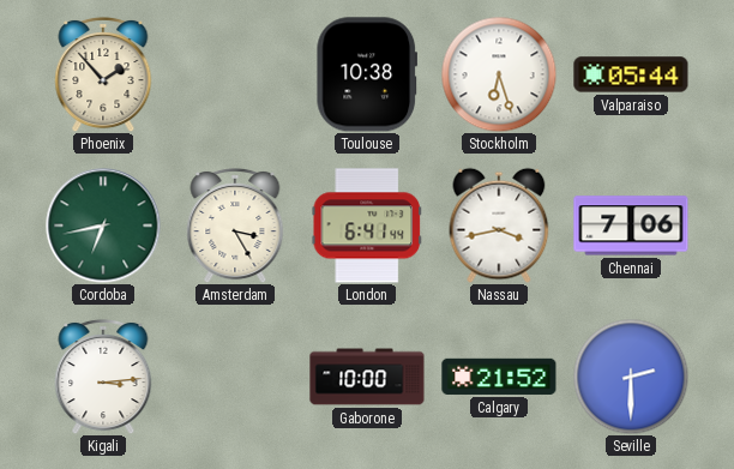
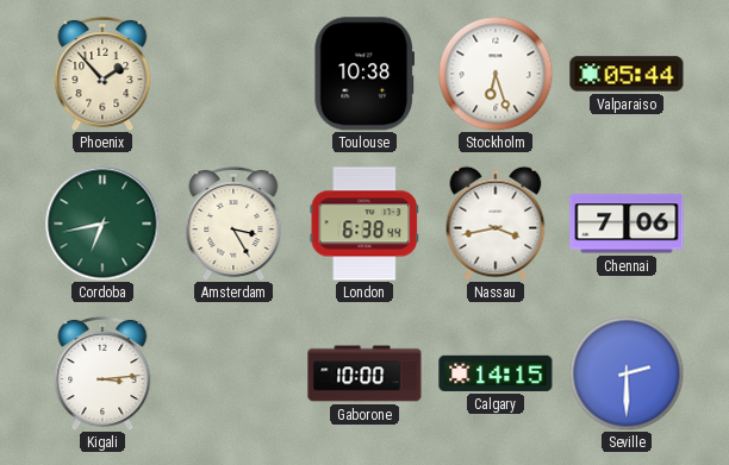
London: 6:41 -> 6:38 (363, 224)
Calgary: 21:52 -> 14:15 (496, 373)
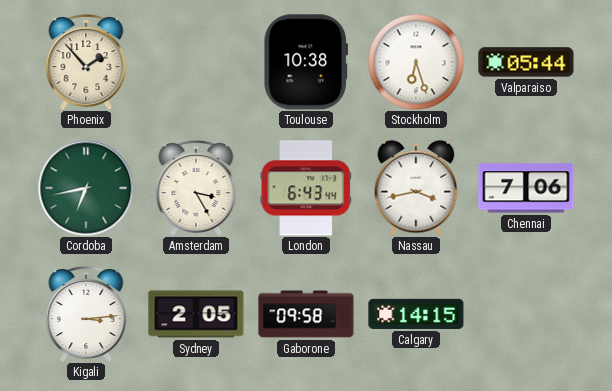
London: 6:38 -> 6:43 (305, 188)
Sydney: none -> 2:05 (196, 314)
Gaborone: 10:00 -> 09:58 (306, 314)
Seville: 2:30 -> none (627, 373)
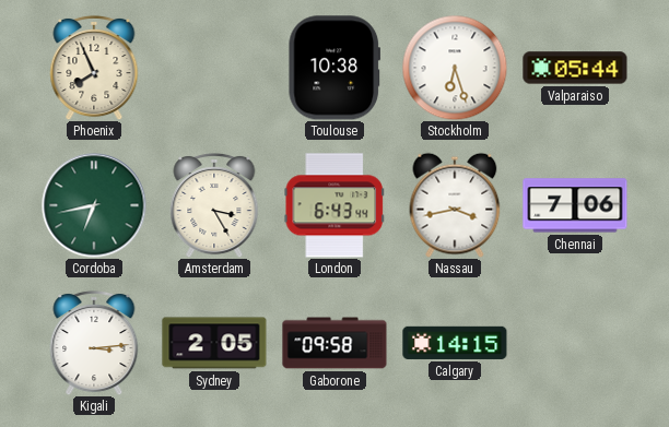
Phoenix: 1:53 -> 7:56 (94, 68)
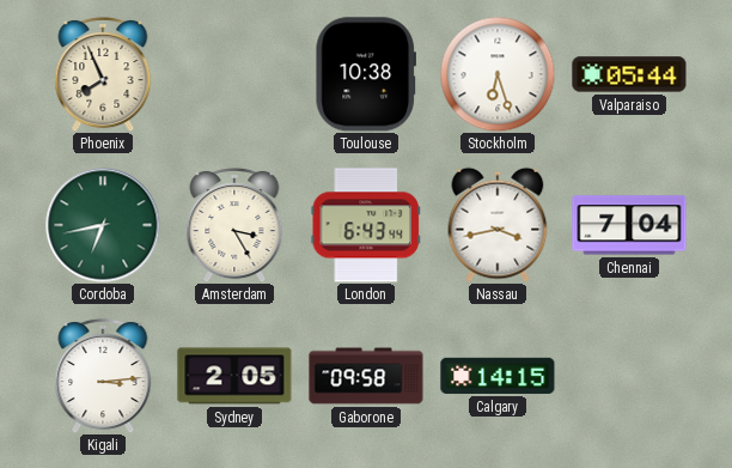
Chennai: 7:06 -> 7:04 (629, 225)
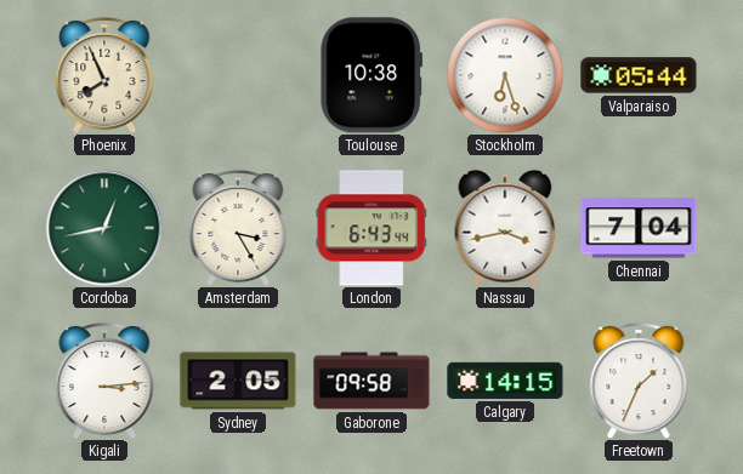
Cordoba: 6:43 -> 12:43 (104, 228)
Freetown: none -> 1:34 (639, 381)
